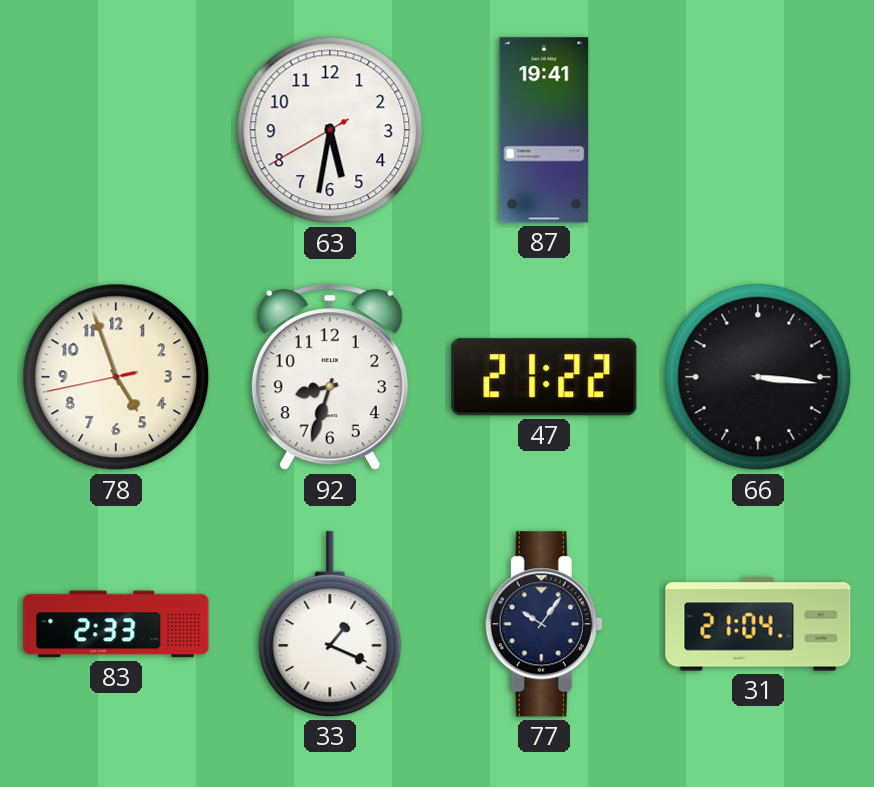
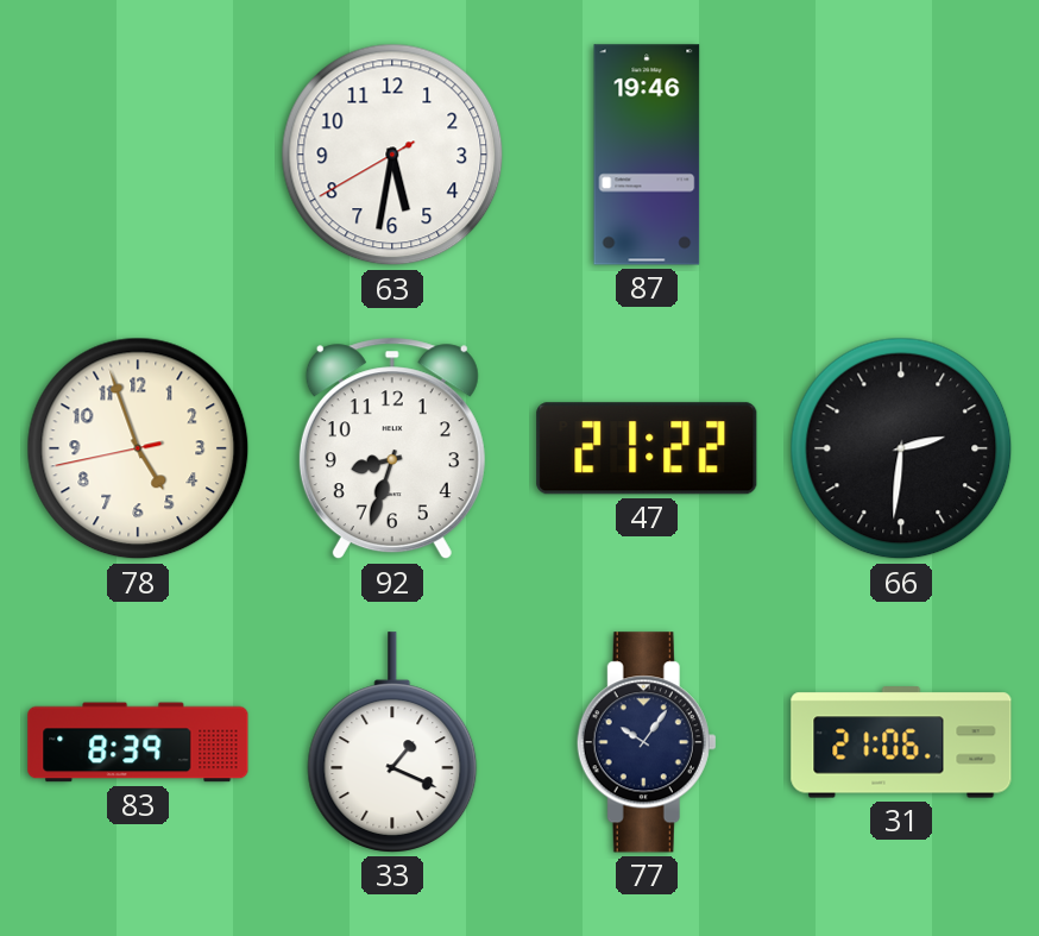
87: 19:41 -> 19:46 (647, 155)
66: 3:16 -> 2:31 (901, 448)
83: 2:33 -> 8:39 (138, 742)
31: 21:04 -> 21:06 (901, 742)
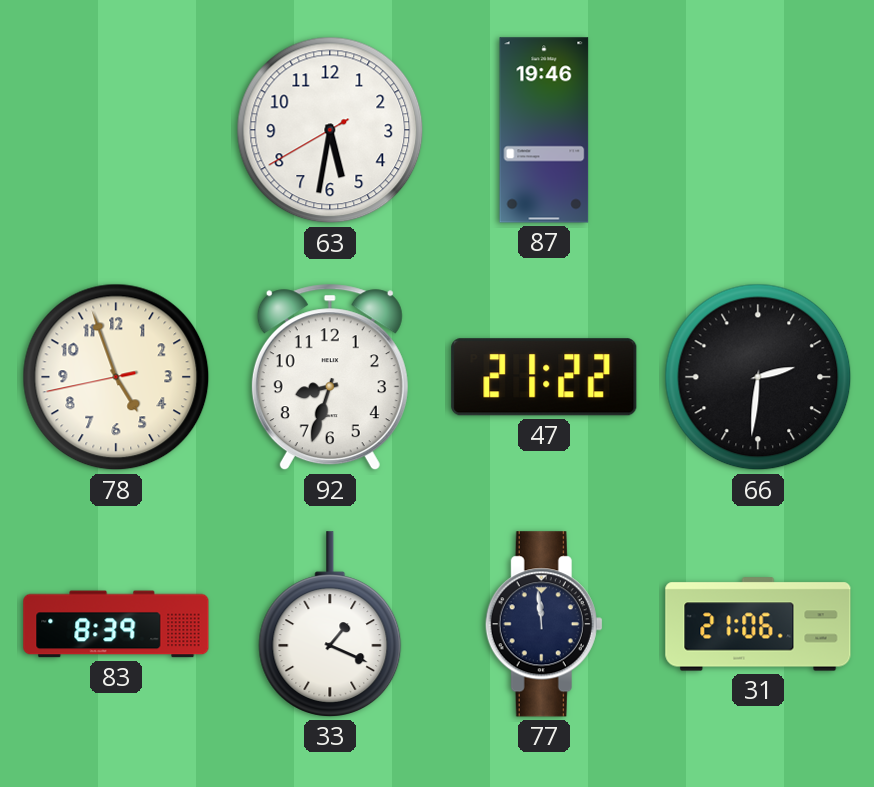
77: 10:06 -> 11:59 (544, 624)
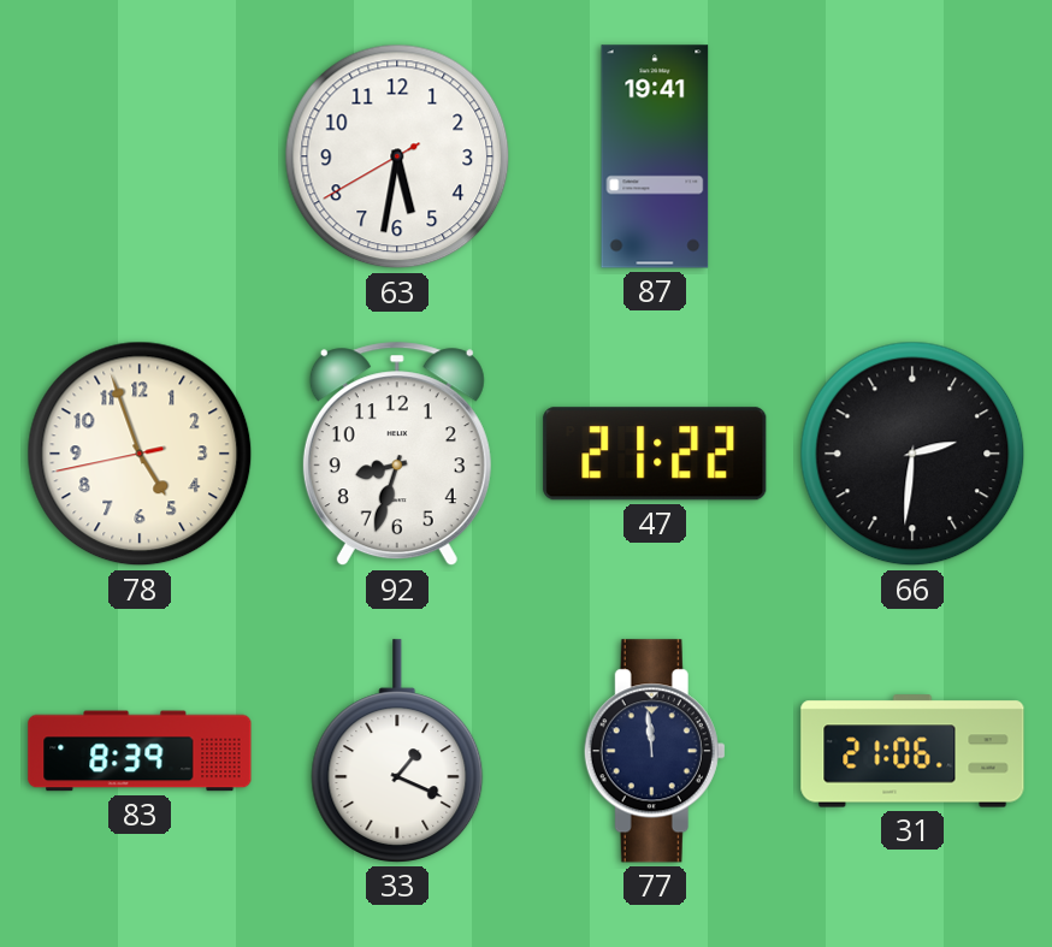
87: 19:46 -> 19:41 (655, 156)
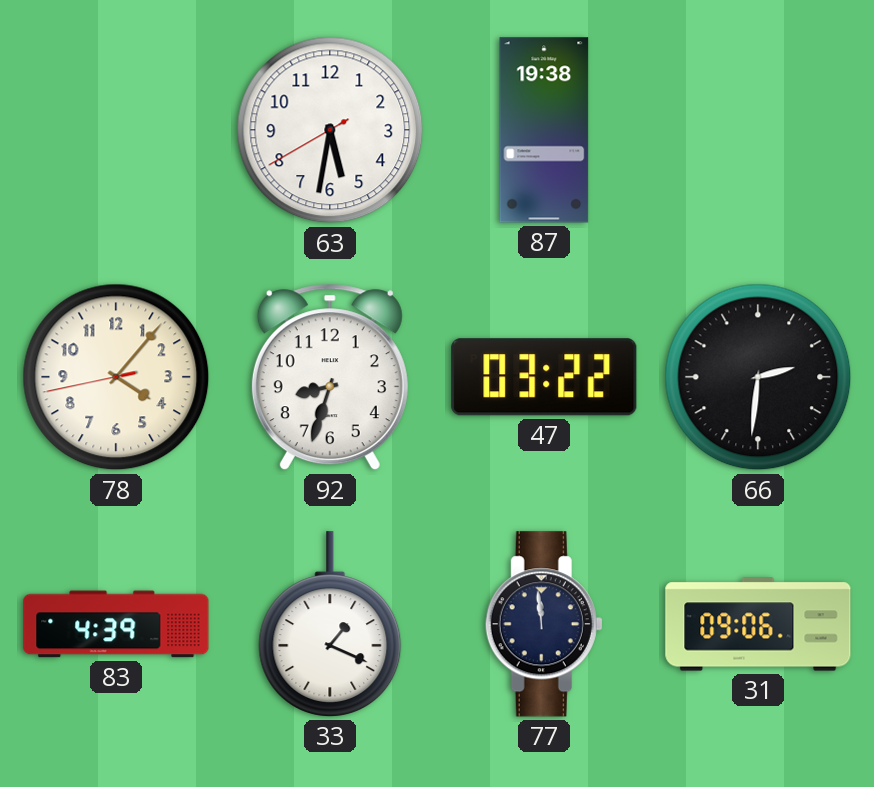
87: 19:41 -> 19:38 (544, 130)
78: 4:56 -> 4:06 (116, 377)
47: 21:22 -> 03:22 (544, 377)
83: 8:39 -> 4:39 (116, 624)
31: 21:06 -> 09:06 (758, 624)
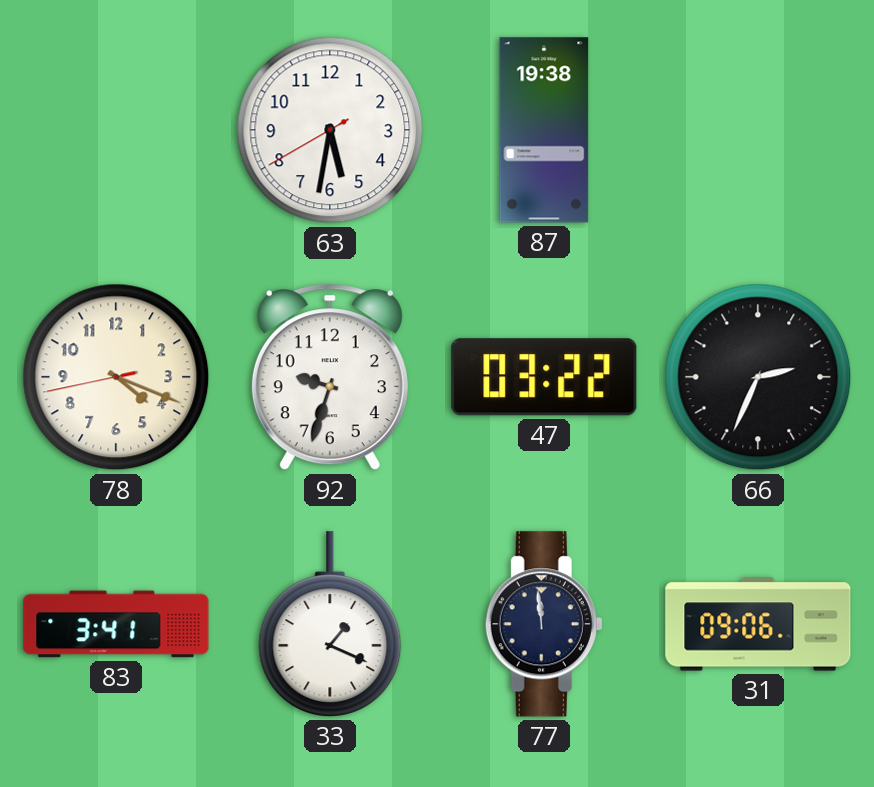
78: 4:06 -> 4:18 (116, 377)
92: 8:33 -> 9:33 (330, 377)
66: 2:31 -> 2:34 (758, 377)
83: 4:39 -> 3:41 (116, 624)
